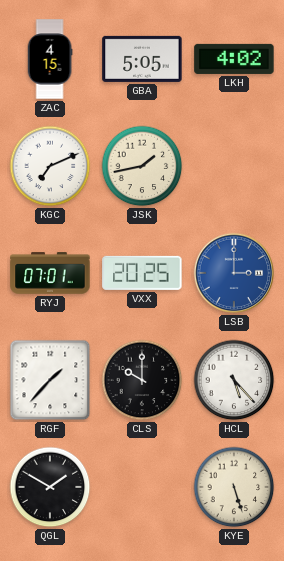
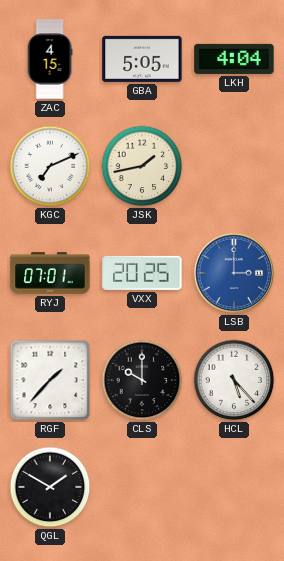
LKH: 4:02 -> 4:04 (234, 59)
KYE: 5:27 -> none (234, 487)
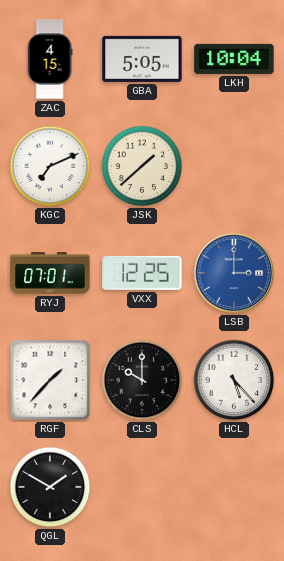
LKH: 4:04 -> 10:04 (234, 59)
JSK: 1:43 -> 1:38 (142, 166)
VXX: 20:25 -> 12:25 (142, 273)
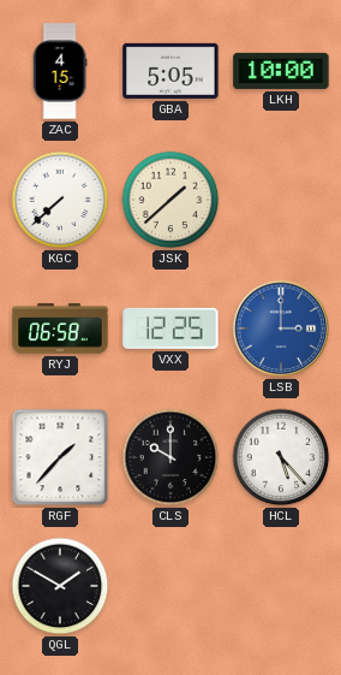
LKH: 10:04 -> 10:00 (281, 71)
KGC: 7:11 -> 7:38 (60, 200)
RYJ: 07:01 -> 06:58 (60, 328)
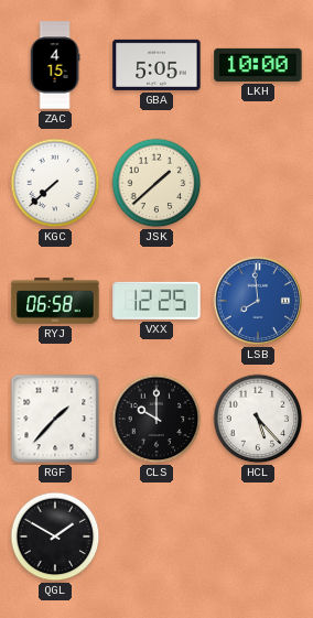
LSB: 3:00 -> 7:59 (258, 301)
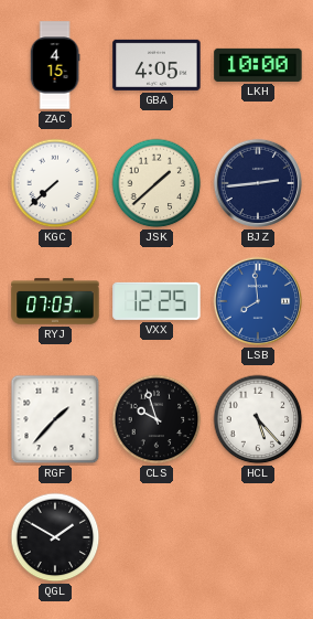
GBA: 5:05 -> 4:05 (156, 65)
BJZ: none -> 2:44 (258, 183)
RYJ: 06:58 -> 07:03 (55, 301)
CLS: 10:00 -> 9:57 (156, 419)
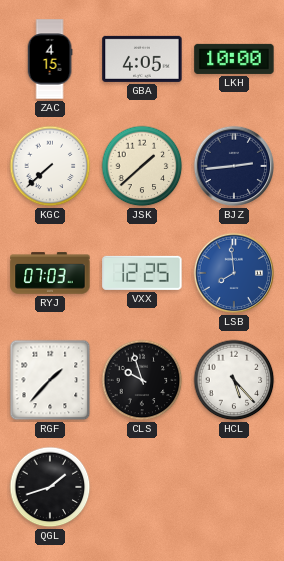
QGL: 1:50 -> 1:42 (50, 487)
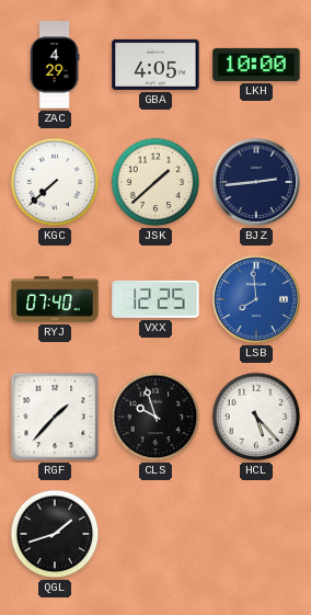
ZAC: 4:15 -> 4:29 (55, 65)
RYJ: 07:03 -> 07:40 (55, 299)
